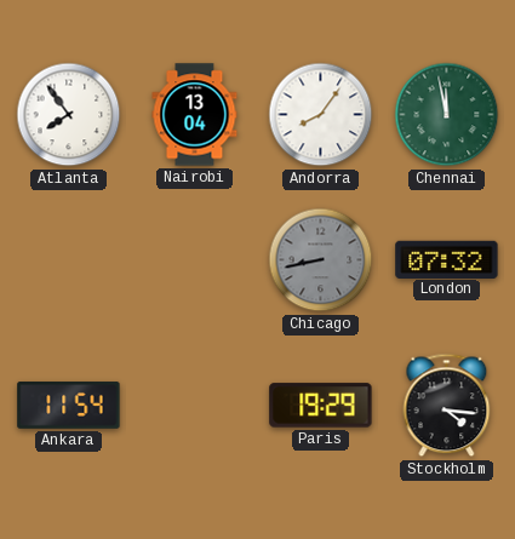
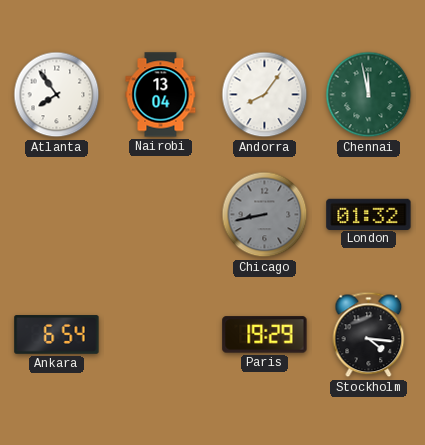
London: 07:32 -> 01:32 (369, 214)
Ankara: 11:54 -> 6:54 (57, 335)
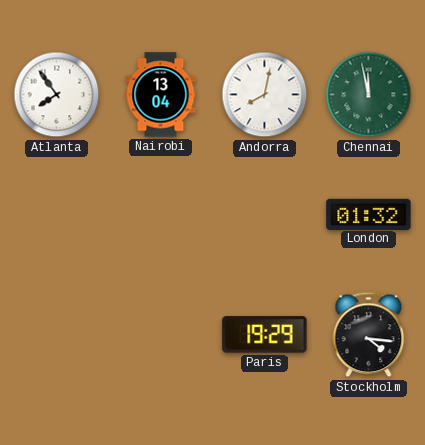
Andorra: 8:06 -> 8:02 (265, 95)
Chicago: 8:43 -> none (265, 215)
Ankara: 6:54 -> none (57, 335)
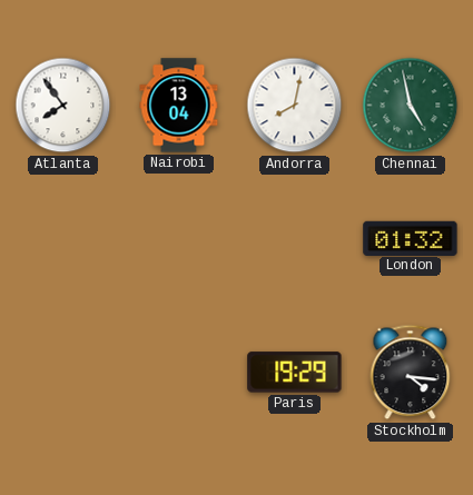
Chennai: 11:58 -> 4:58 (411, 106)
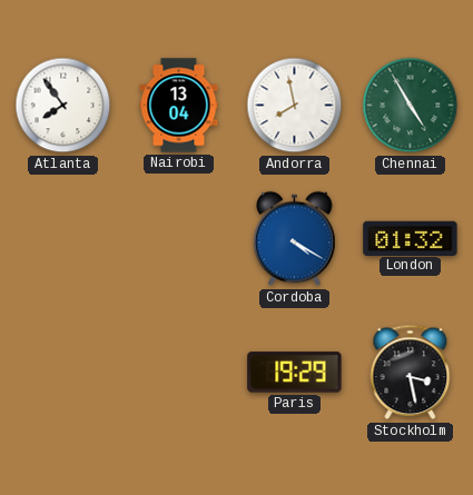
Andorra: 8:02 -> 7:58 (295, 106)
Chennai: 4:58 -> 4:55 (411, 106)
Cordoba: none -> 4:20 (295, 239)
Stockholm: 4:16 -> 3:28 (411, 373)
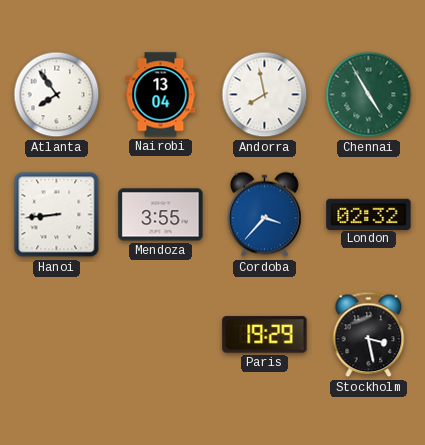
Hanoi: none -> 8:44 (57, 215)
Mendoza: none -> 3:55 (161, 215)
Cordoba: 4:20 -> 3:37 (265, 215)
London: 01:32 -> 02:32 (369, 214)
